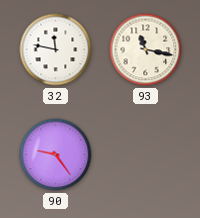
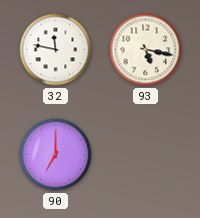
93: 11:17 -> 5:17 (146, 50)
90: 9:24 -> 7:00 (56, 155)
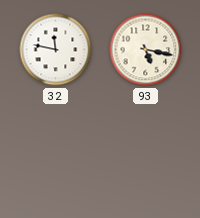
90: 7:00 -> none (56, 155)
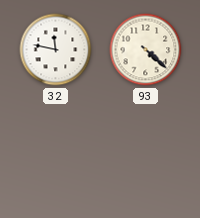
93: 5:17 -> 4:22 (146, 50)
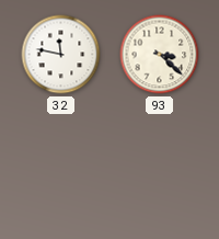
93: 4:22 -> 3:22 (160, 55)
